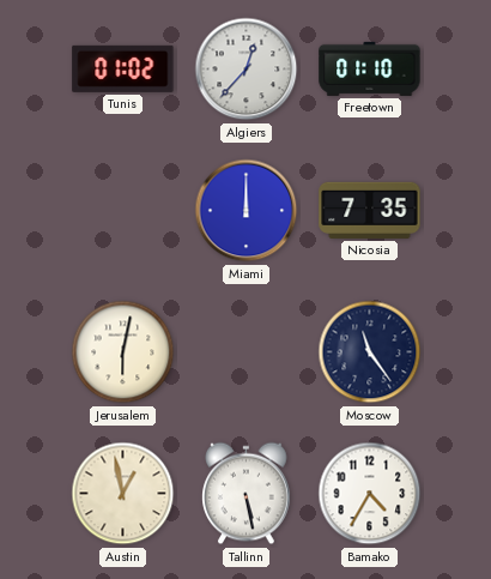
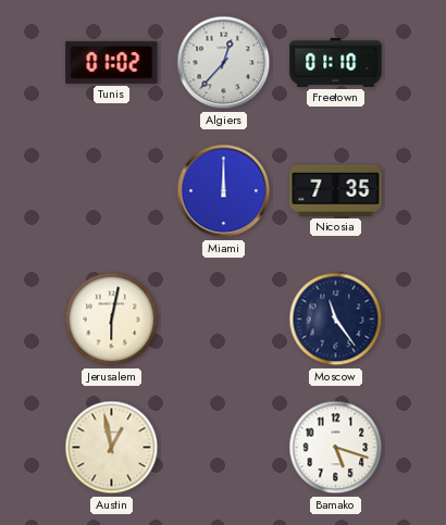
Tallinn: 5:28 -> none (247, 494)
Bamako: 4:35 -> 5:18 (336, 448)
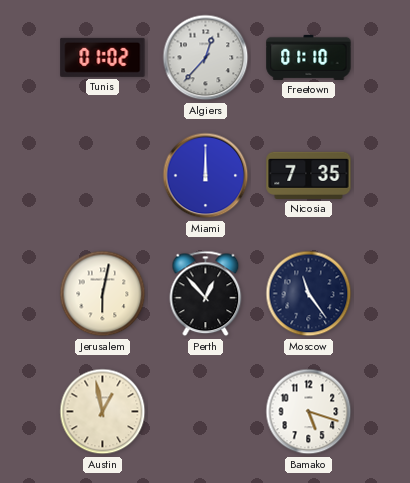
Perth: none -> 12:53 (206, 294)
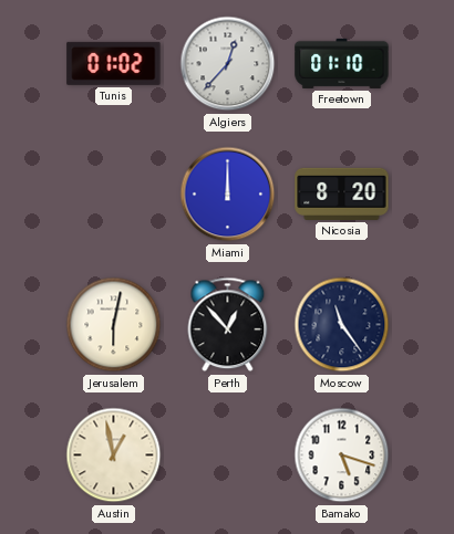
Nicosia: 7:35 -> 8:20 (342, 193)
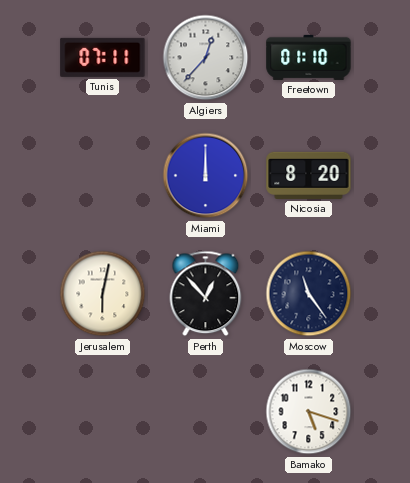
Tunis: 01:02 -> 07:11 (103, 57)
Austin: 12:58 -> none (114, 456)
